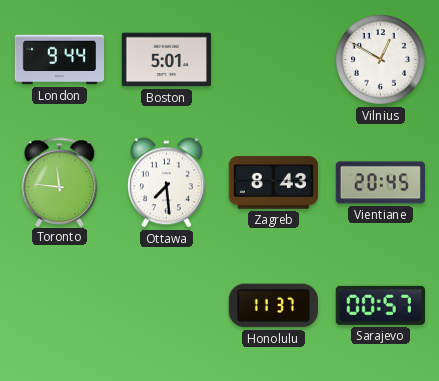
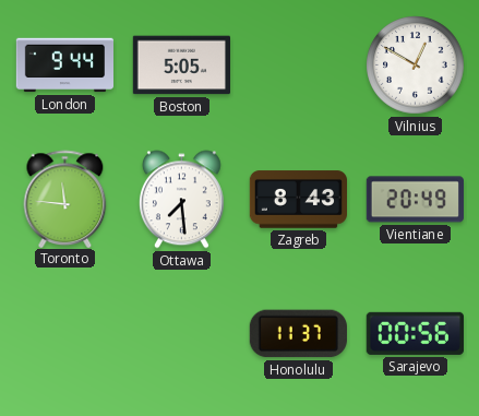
Boston: 5:01 -> 5:05 (181, 66)
Vientiane: 20:45 -> 20:49 (415, 200)
Sarajevo: 00:57 -> 00:56 (415, 333)
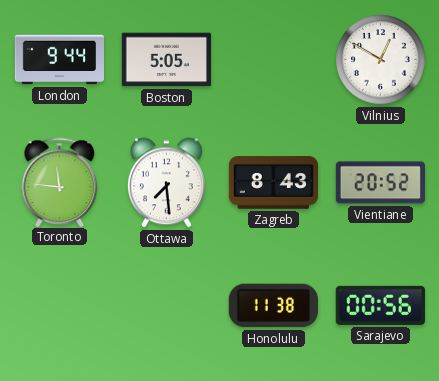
Vientiane: 20:49 -> 20:52 (380, 183)
Honolulu: 11:37 -> 11:38 (273, 306)
